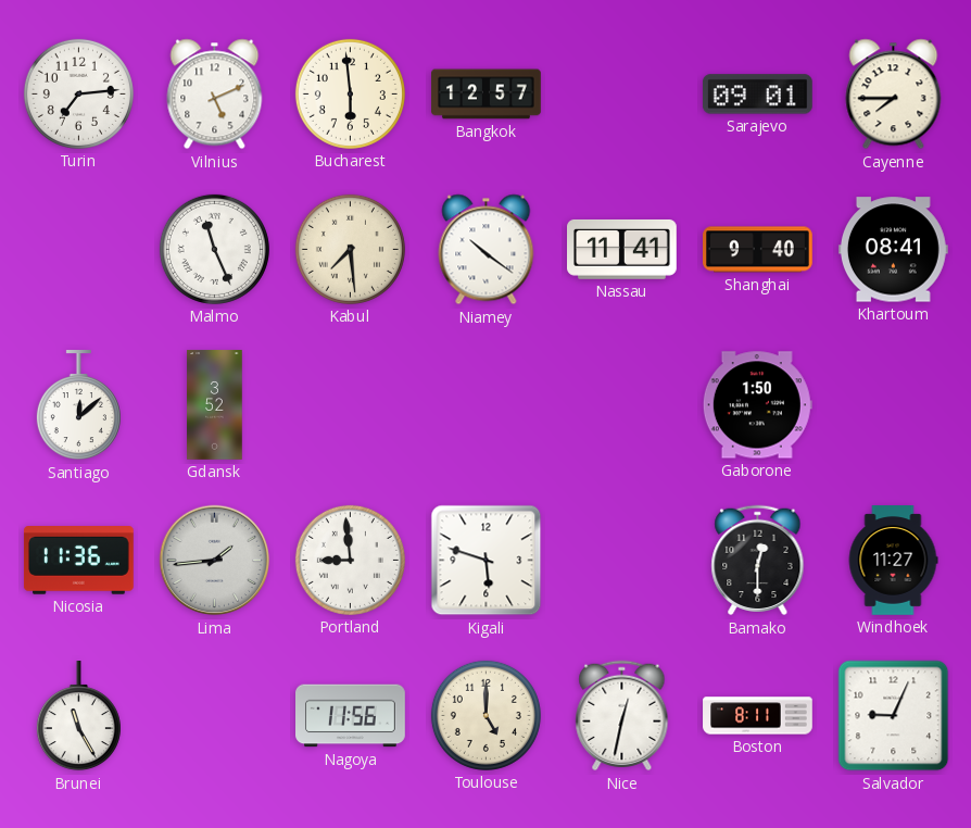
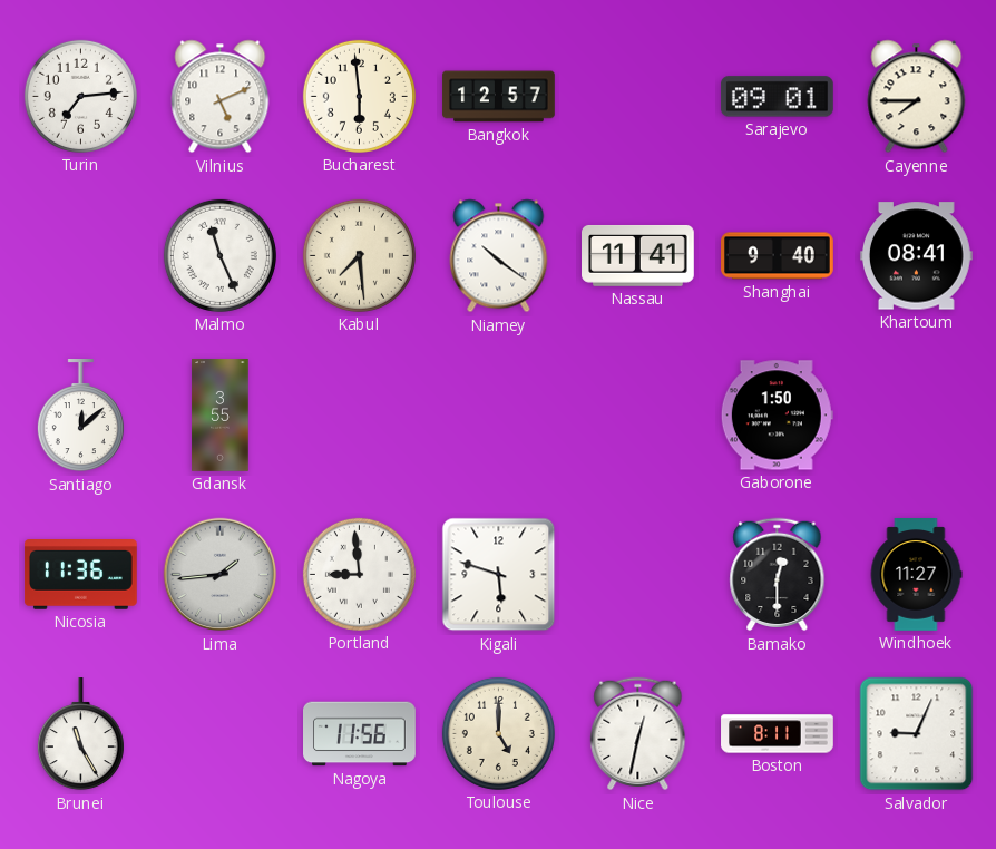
Gdansk: 3:52 -> 3:55 (221, 416)
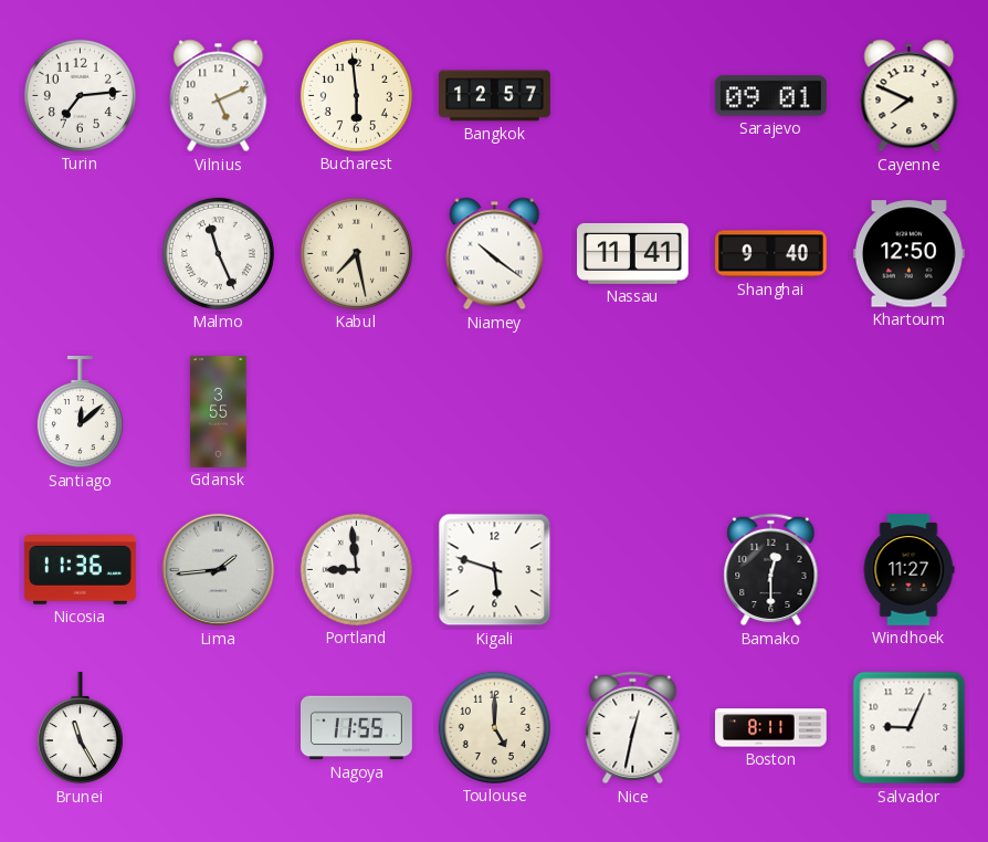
Cayenne: 7:45 -> 7:49 (910, 96)
Kabul: 7:29 -> 7:28 (356, 253)
Khartoum: 08:41 -> 12:50 (908, 254)
Gaborone: 1:50 -> none (777, 416)
Nagoya: 11:56 -> 11:55 (357, 728)
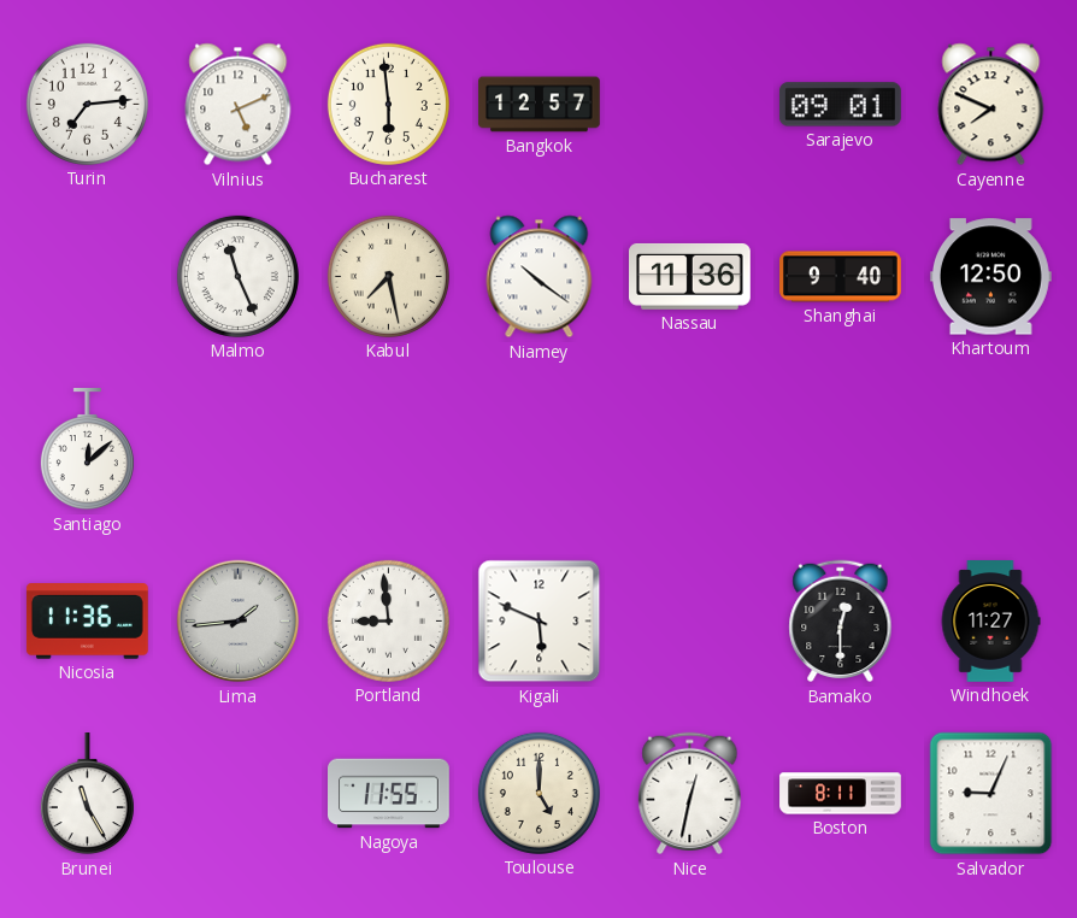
Nassau: 11:41 -> 11:36 (690, 276)
Gdansk: 3:55 -> none (219, 412)
Kigali: 5:48 -> 5:49 (540, 622)
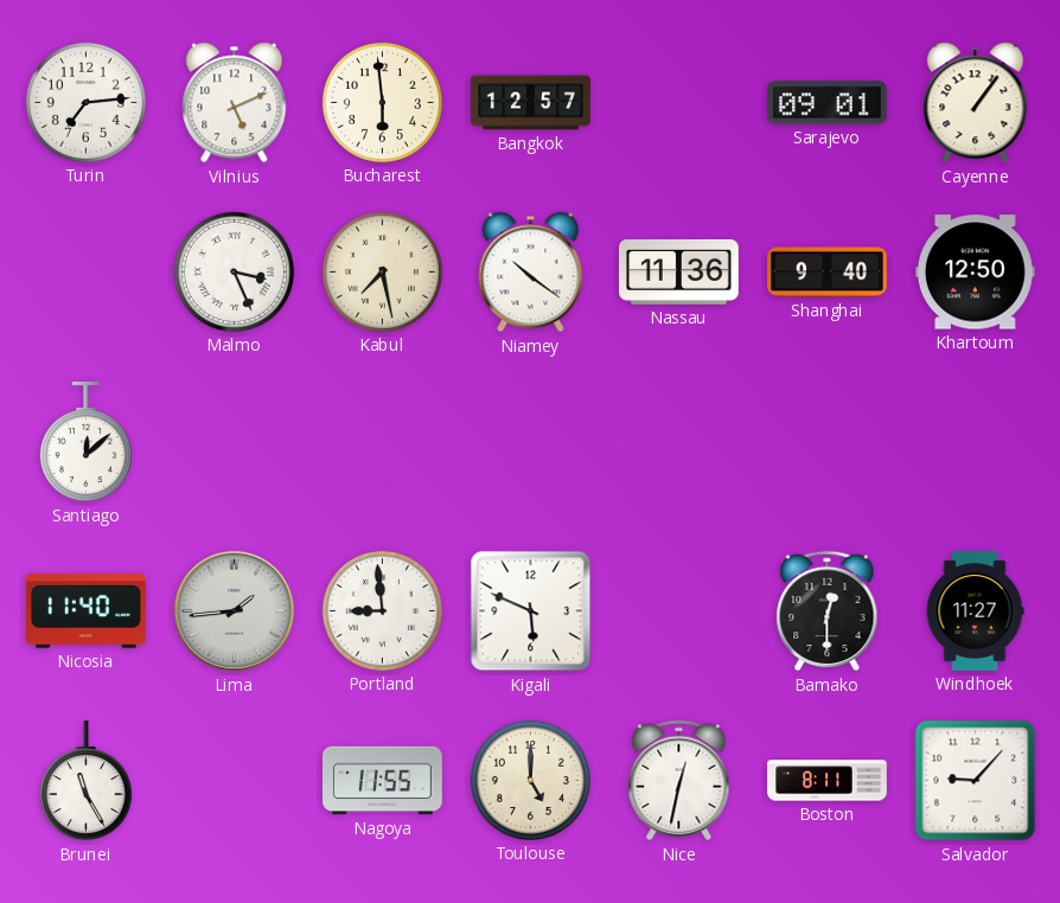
Cayenne: 7:49 -> 1:06 (976, 103)
Malmo: 11:26 -> 3:26 (234, 271)
Nicosia: 11:36 -> 11:40 (85, 611)
Salvador: 9:04 -> 9:07 (976, 781)
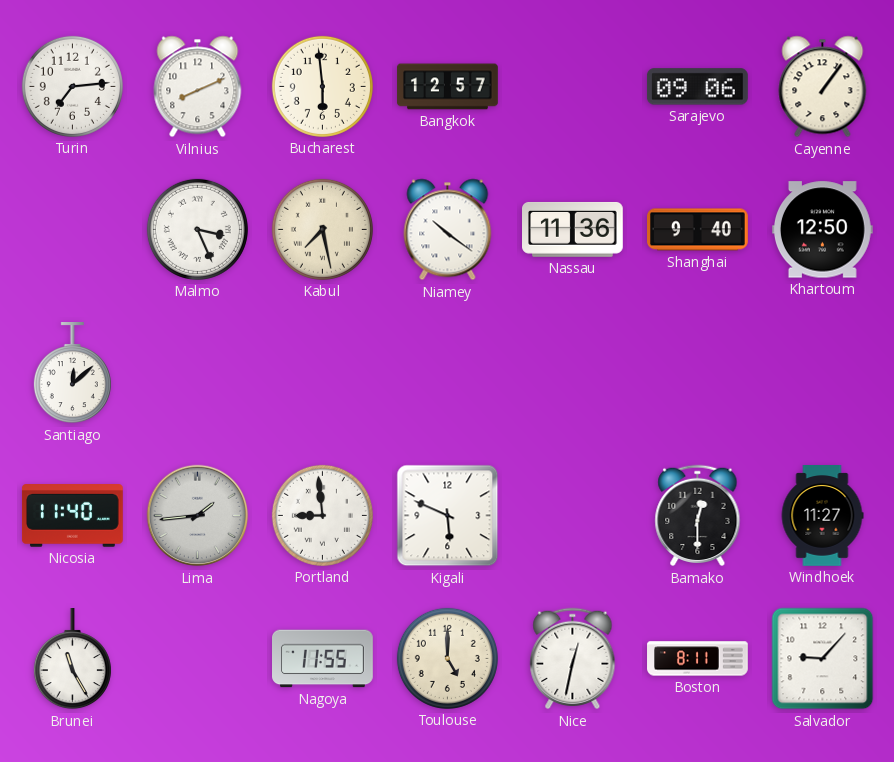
Vilnius: 5:11 -> 8:11 (198, 87)
Sarajevo: 09:01 -> 09:06 (697, 87)
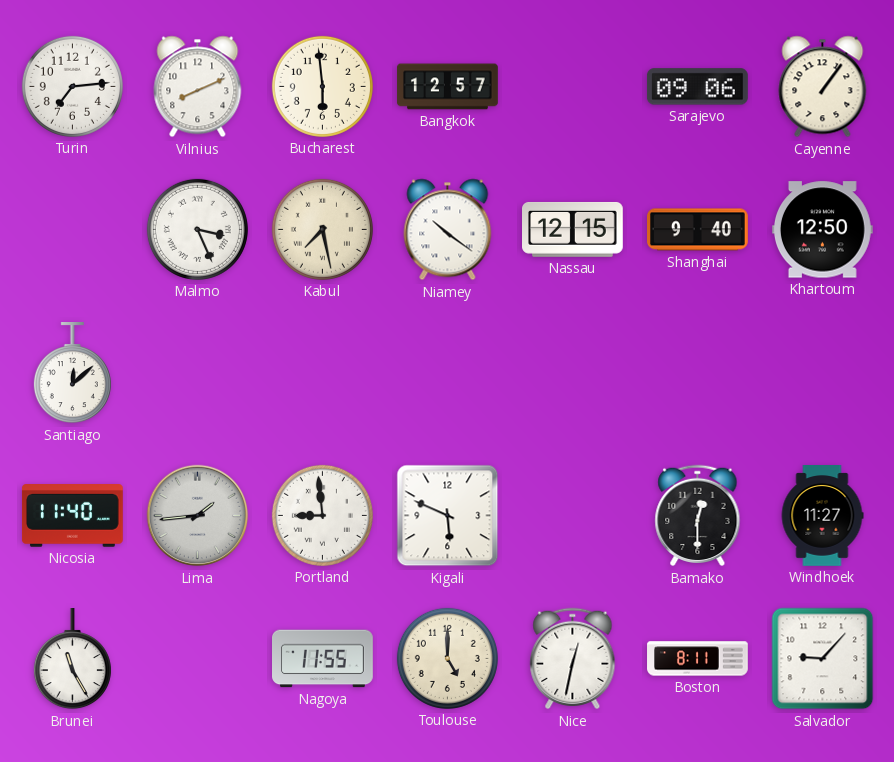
Nassau: 11:36 -> 12:15 (573, 229)
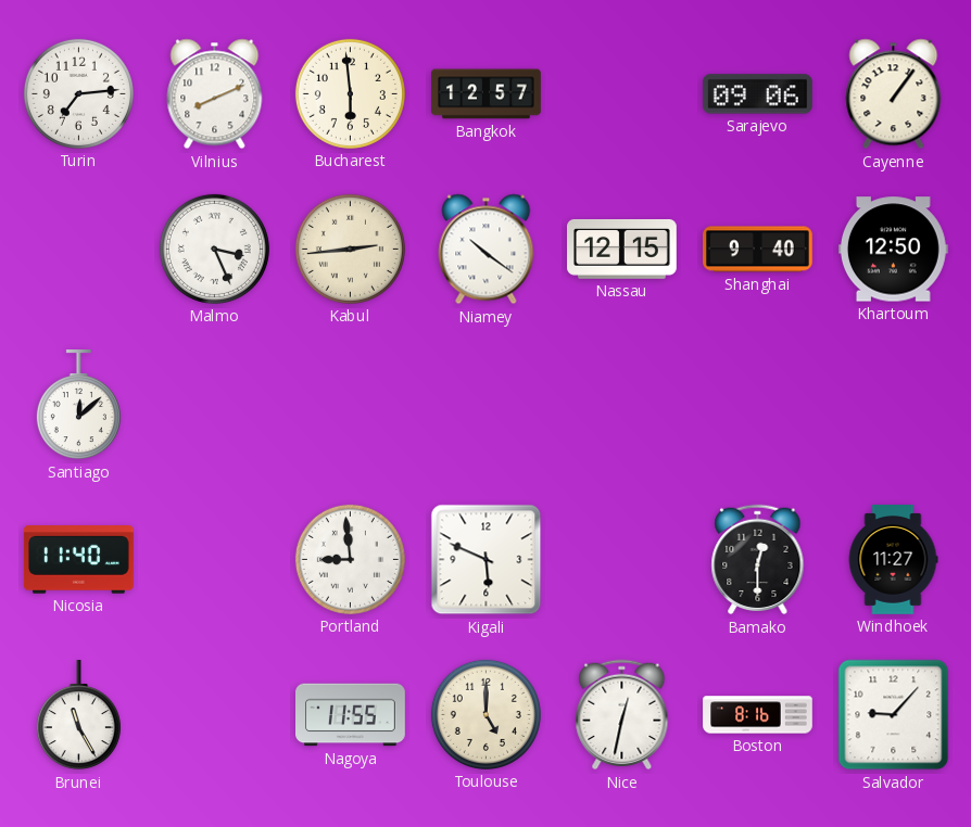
Kabul: 7:28 -> 2:44 (350, 249)
Lima: 1:44 -> none (198, 516)
Boston: 8:11 -> 8:16 (758, 715)
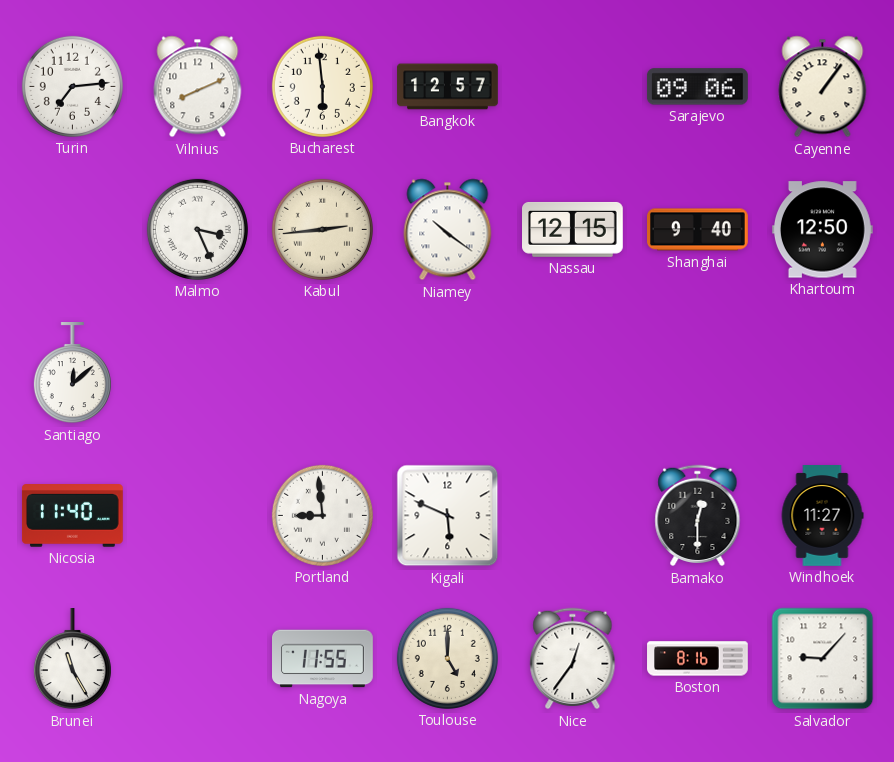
Nice: 12:32 -> 12:36 (573, 659)
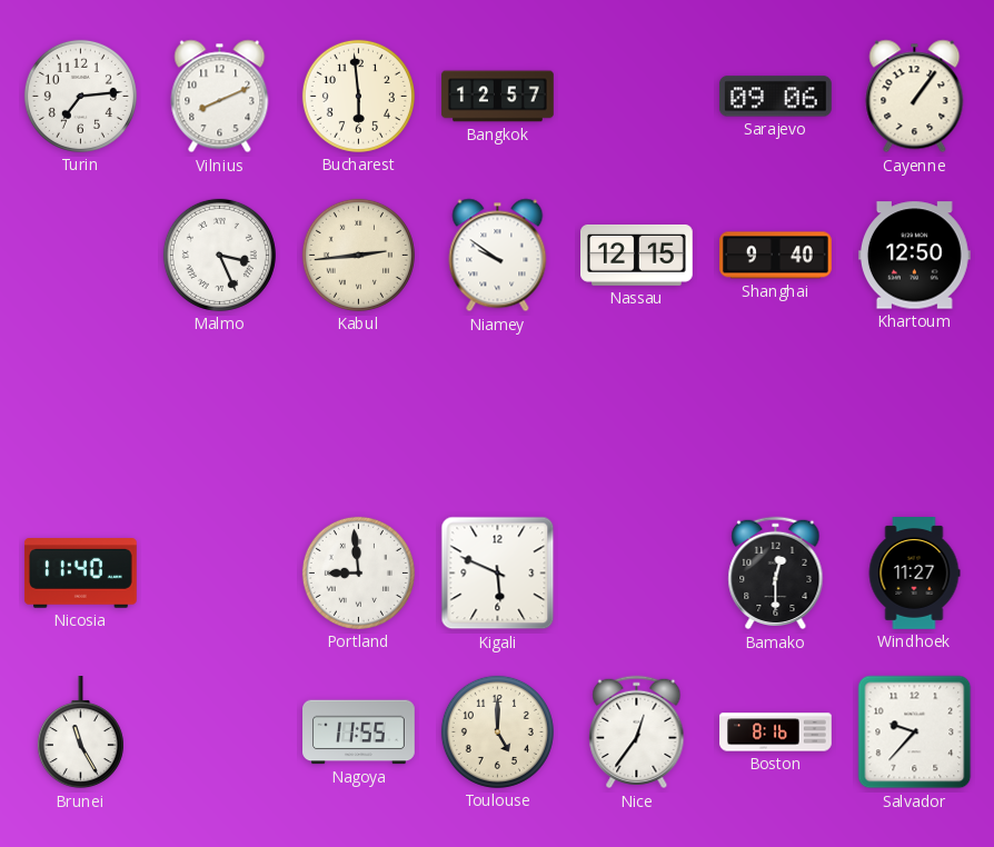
Niamey: 10:21 -> 9:51 (498, 256)
Santiago: 12:08 -> none (72, 374)
Salvador: 9:07 -> 9:37 (915, 733)
